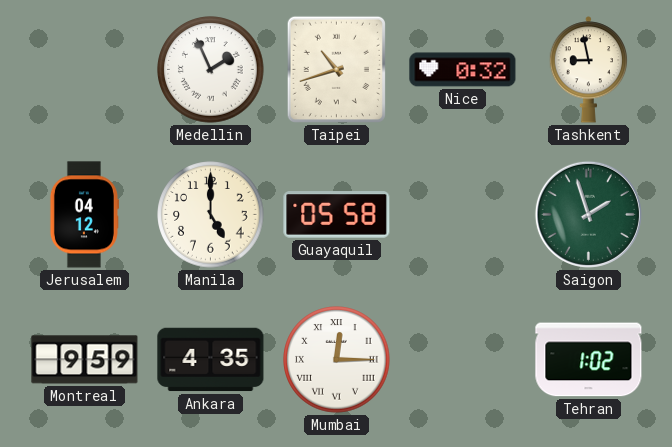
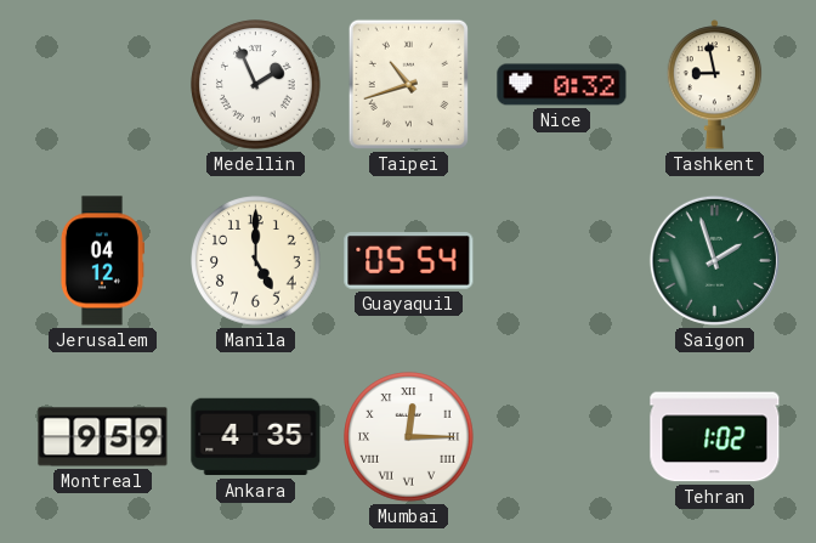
Guayaquil: 05:58 -> 05:54 (409, 261)
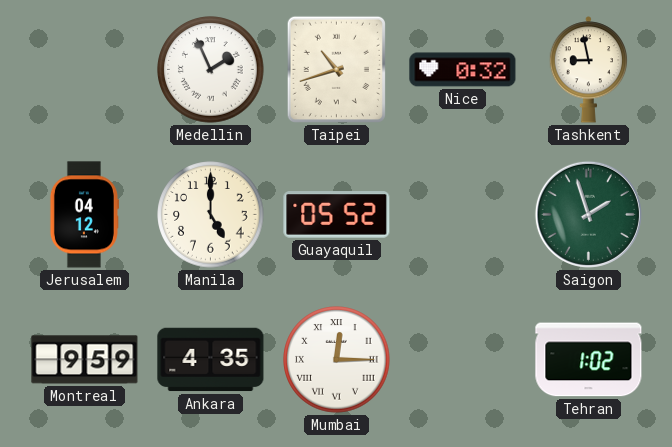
Guayaquil: 05:54 -> 05:52 (337, 215)
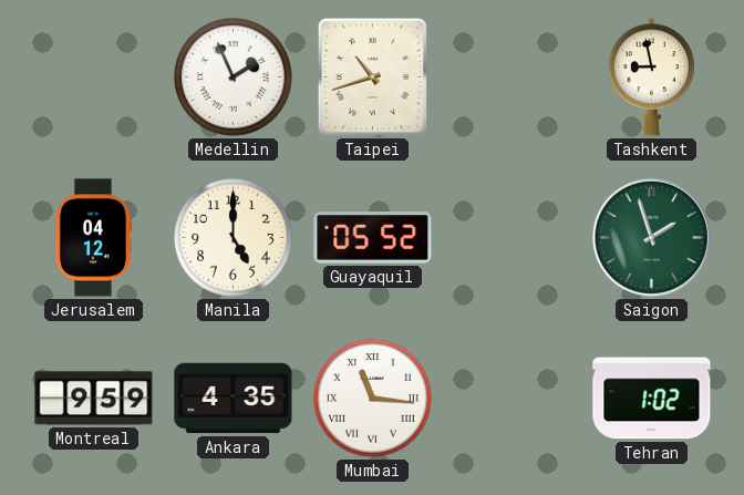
Nice: 0:32 -> none (463, 70)
Mumbai: 12:15 -> 11:16 (373, 399)
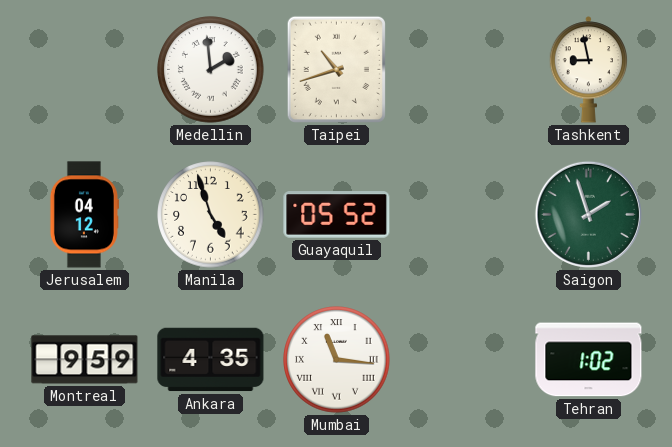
Medellin: 1:56 -> 1:59 (211, 70)
Manila: 5:00 -> 4:57 (211, 215)
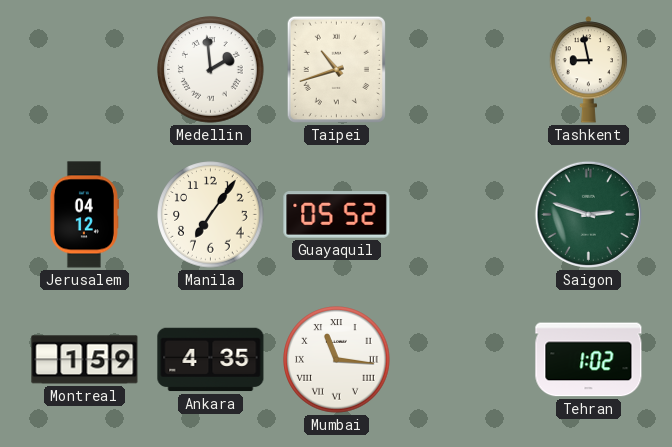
Manila: 4:57 -> 7:06 (211, 215)
Saigon: 1:57 -> 2:48 (588, 214)
Montreal: 9:59 -> 1:59 (85, 360)
